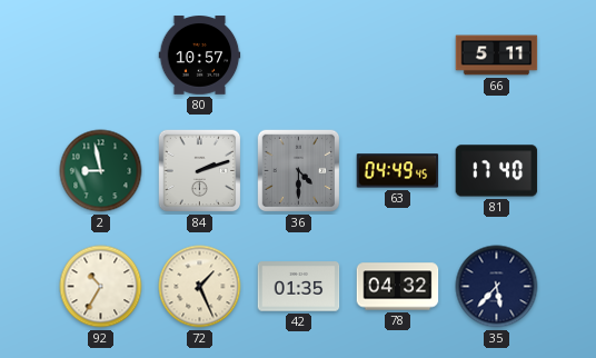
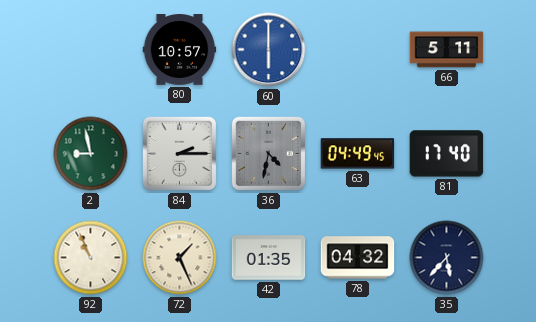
60: none -> 6:00 (269, 50)
84: 2:12 -> 2:15 (180, 154)
36: 4:30 -> 4:32 (269, 154)
92: 10:35 -> 10:56 (91, 258)
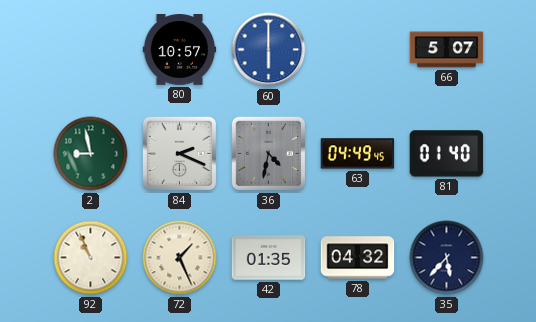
66: 5:11 -> 5:07 (447, 50)
84: 2:15 -> 2:19 (180, 154)
81: 17:40 -> 01:40 (447, 154)
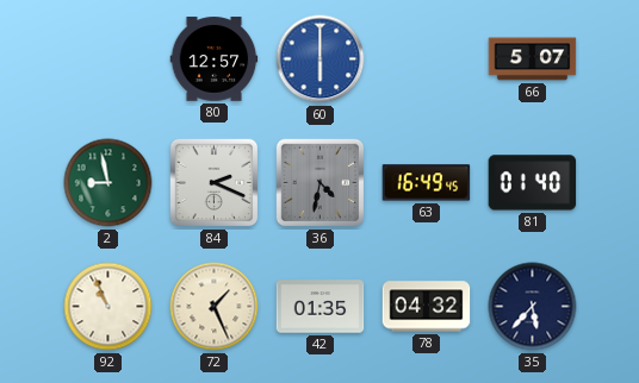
80: 10:57 -> 12:57 (215, 59)
63: 04:49 -> 16:49 (427, 183)
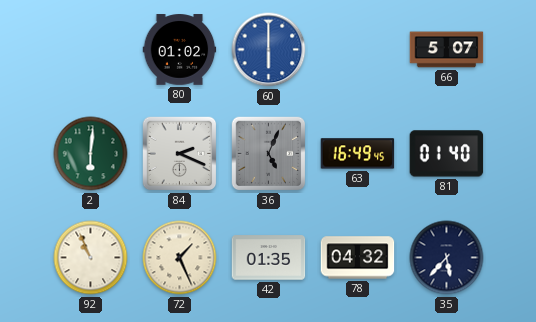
80: 12:57 -> 01:02 (180, 50)
2: 8:58 -> 6:01 (91, 154)
36: 4:32 -> 5:04 (269, 154)
